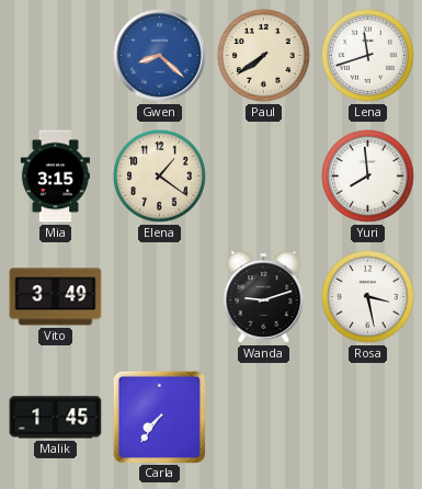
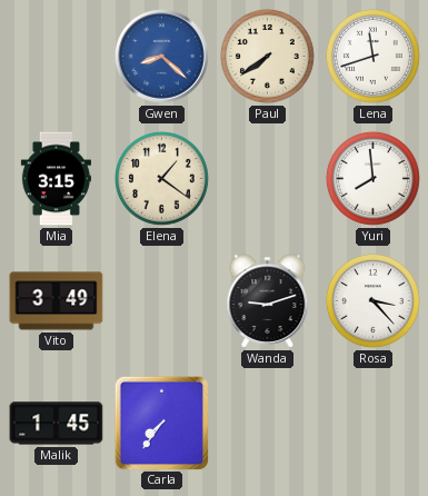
Rosa: 3:28 -> 3:23 (374, 301)
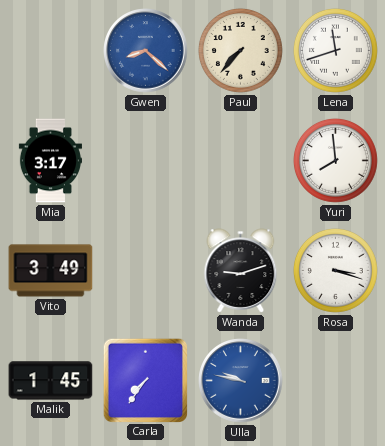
Paul: 7:39 -> 7:37 (241, 51)
Mia: 3:15 -> 3:17 (50, 161)
Elena: 1:21 -> none (162, 179)
Rosa: 3:23 -> 3:18 (336, 271)
Ulla: none -> 9:47 (241, 381)
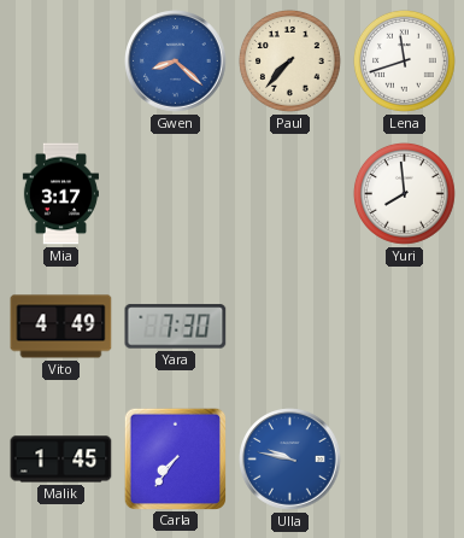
Vito: 3:49 -> 4:49 (61, 327)
Yara: none -> 7:30 (176, 327)
Wanda: 9:12 -> none (241, 271)
Rosa: 3:18 -> none (336, 271)
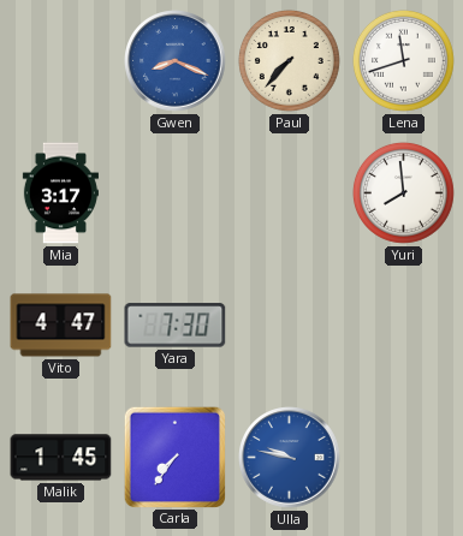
Gwen: 8:22 -> 8:19 (176, 61)
Vito: 4:49 -> 4:47 (61, 326)
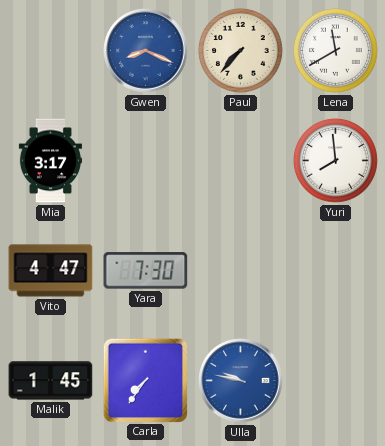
Lena: 11:42 -> 11:40 (336, 51)
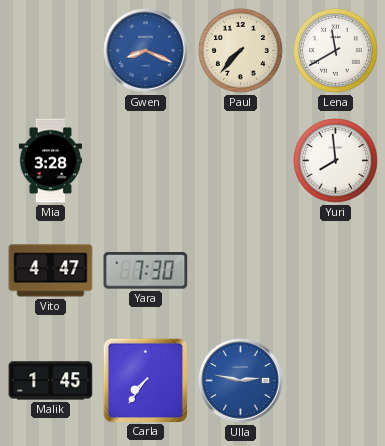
Mia: 3:17 -> 3:28 (50, 161)
Ulla: 9:47 -> 2:47 (241, 381)
